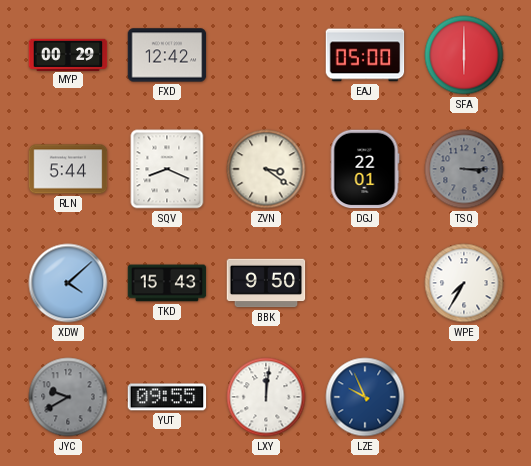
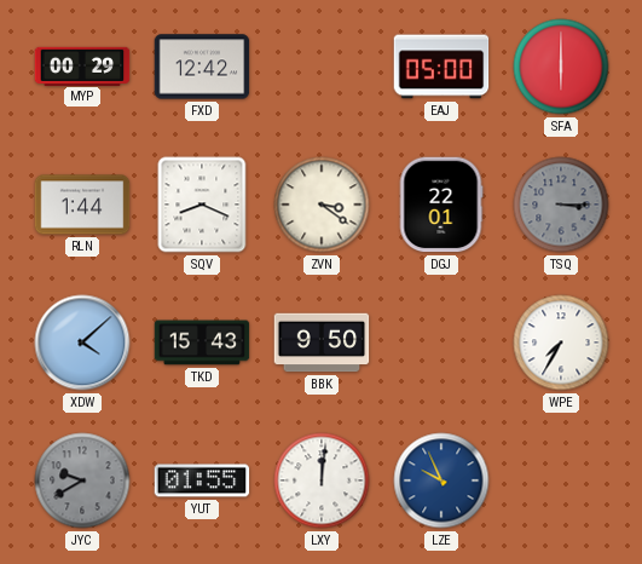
RLN: 5:44 -> 1:44 (82, 205)
YUT: 09:55 -> 01:55 (202, 480)
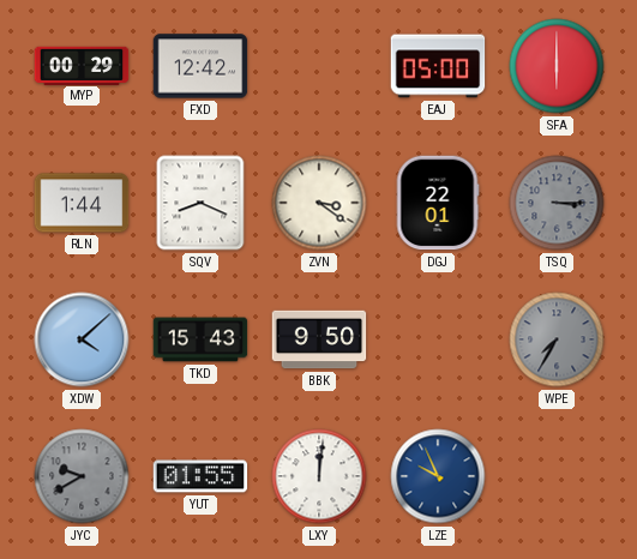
WPE dial: white -> grey (557, 339)
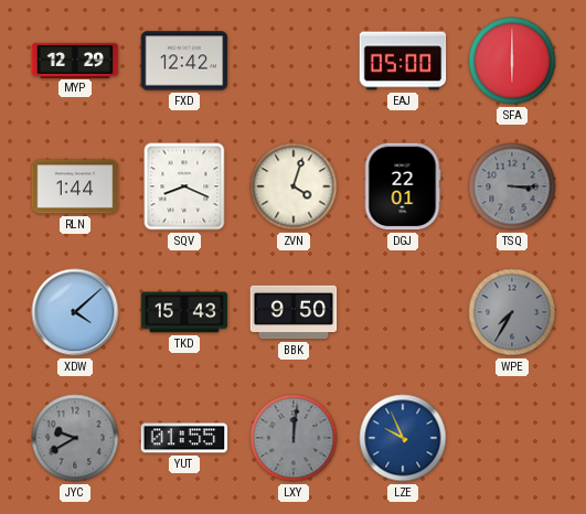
MYP: 00:29 -> 12:29 (75, 60)
ZVN: 3:21 -> 4:03 (294, 186)
LXY dial: white -> grey (294, 438)
